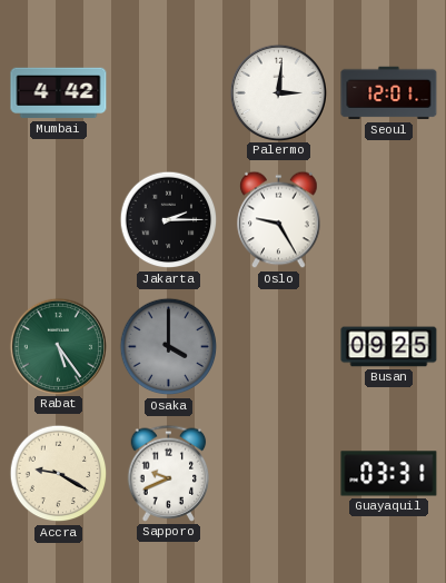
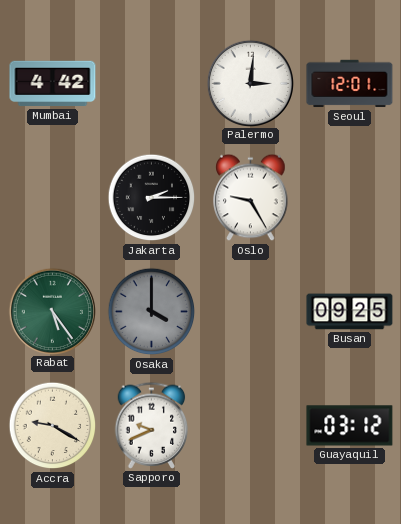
Guayaquil: 03:31 -> 03:12 (350, 426)
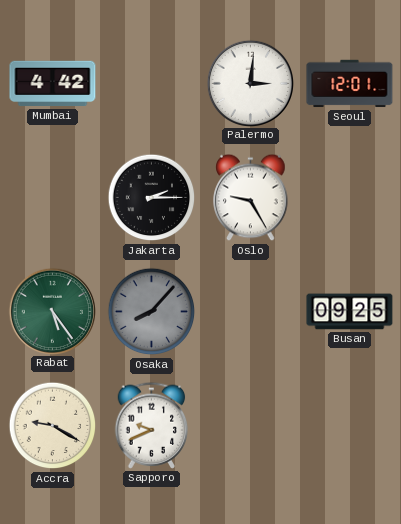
Osaka: 4:00 -> 8:07 (152, 312)
Guayaquil: 03:12 -> none (350, 426)
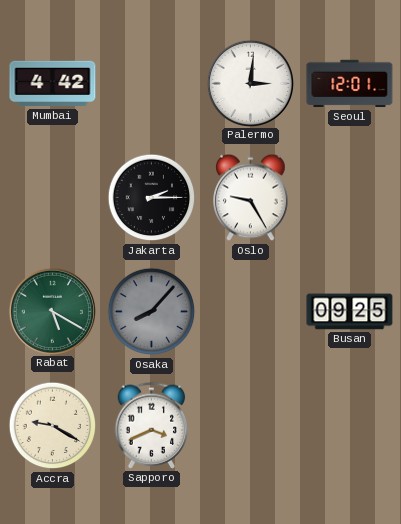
Rabat: 5:24 -> 5:20 (52, 311)
Sapporo: 9:41 -> 3:41 (152, 425)
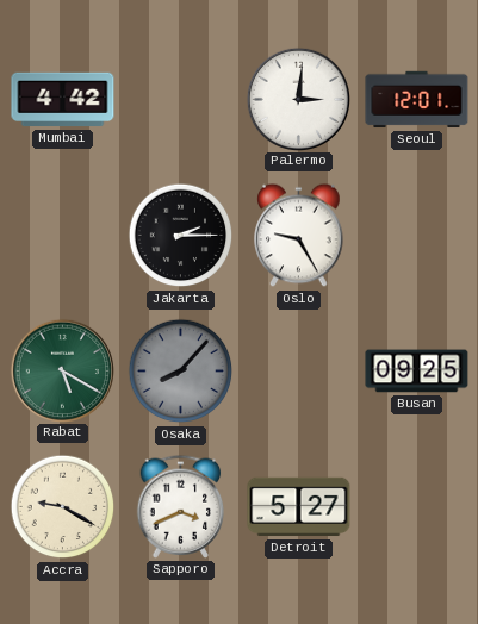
Detroit: none -> 5:27 (299, 507)
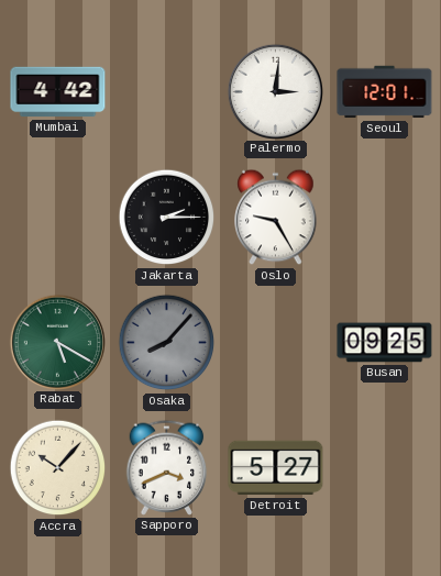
Accra: 9:20 -> 10:07 (58, 468)
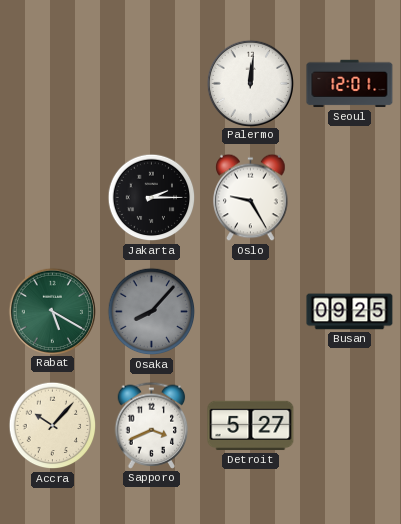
Mumbai: 4:42 -> none (58, 92)
Palermo: 3:01 -> 12:01 (250, 83)
